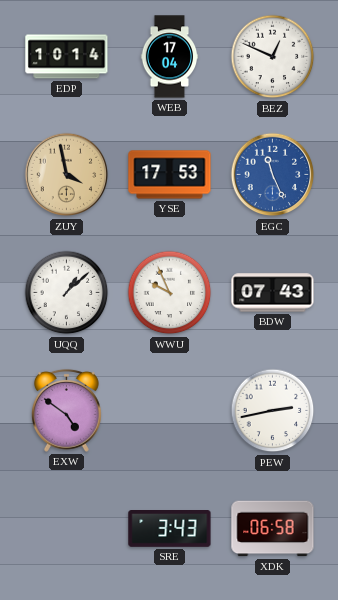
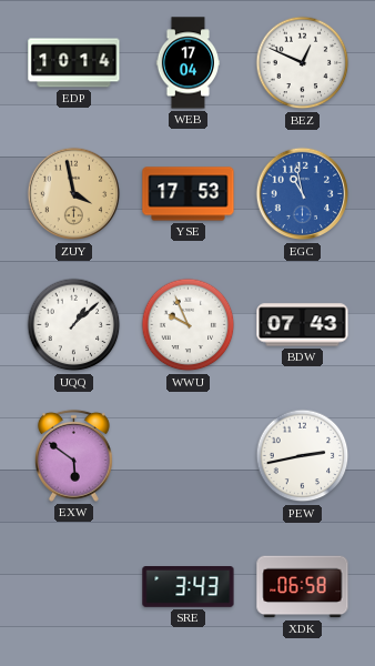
EGC: 11:26 -> 10:58 (303, 194)
EXW: 4:51 -> 5:51 (73, 455)
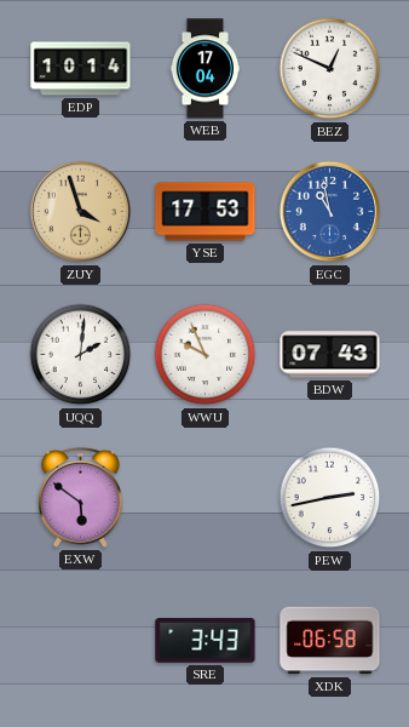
ZUY: 3:58 -> 3:57 (81, 212)
UQQ: 1:08 -> 2:01 (81, 355)
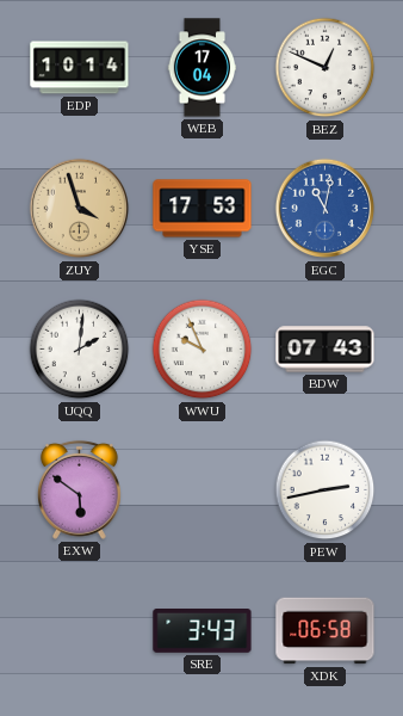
EGC: 10:58 -> 11:02 (325, 209)
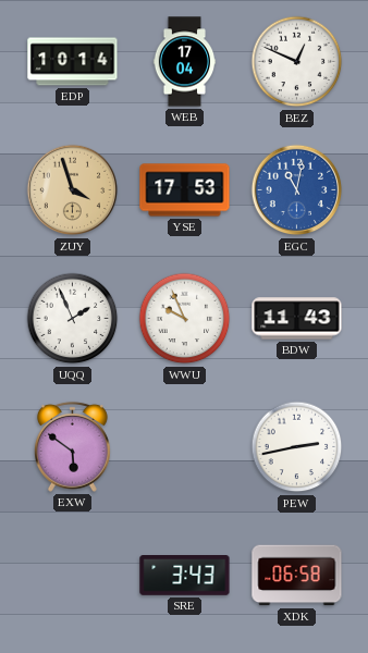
UQQ: 2:01 -> 1:56 (73, 319)
BDW: 07:43 -> 11:43 (297, 319)
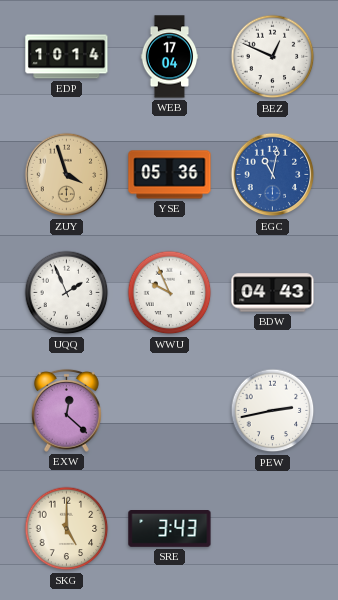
YSE: 17:53 -> 05:36 (170, 175)
BDW: 11:43 -> 04:43 (273, 293)
EXW: 5:51 -> 12:22 (66, 410)
SKG: none -> 5:00 (67, 529)
XDK: 06:58 -> none (297, 576)
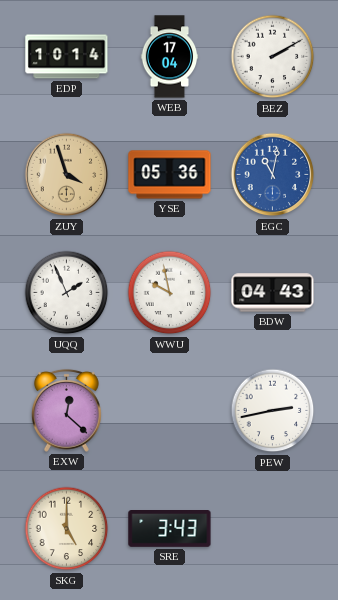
BEZ: 12:49 -> 2:10 (273, 57)
WWU: 9:56 -> 9:58 (170, 293)
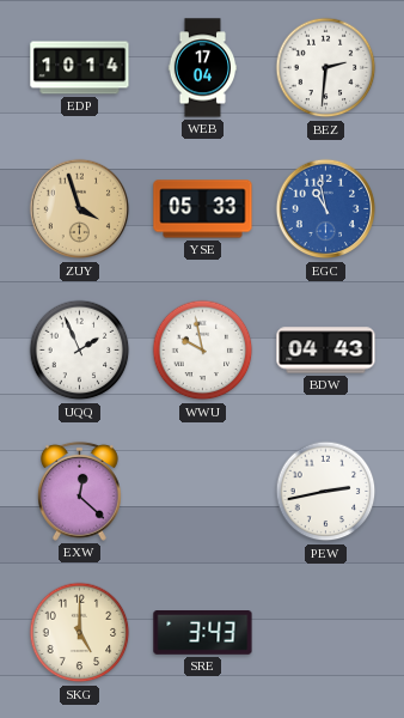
BEZ: 2:10 -> 2:31 (326, 68)
YSE: 05:36 -> 05:33 (203, 209)
EGC: 11:02 -> 10:58 (326, 209)
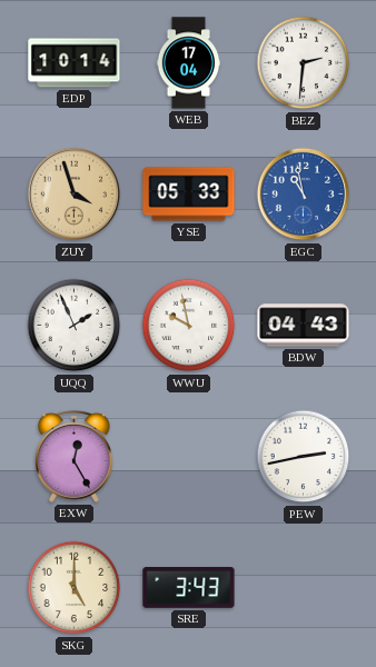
EXW: 12:22 -> 12:25 (73, 456)
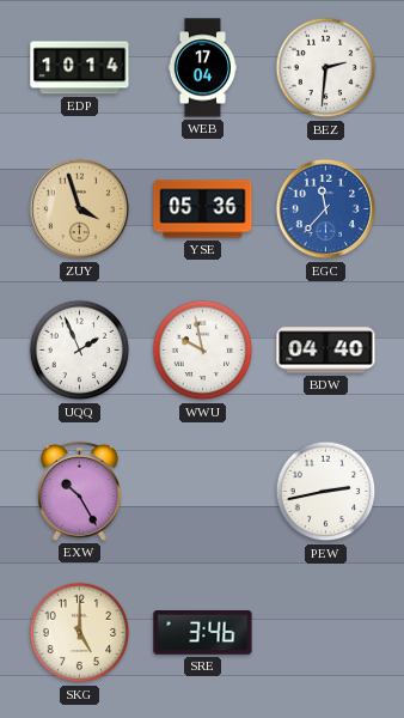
YSE: 05:33 -> 05:36 (203, 209)
EGC: 10:58 -> 11:37 (326, 209)
BDW: 04:43 -> 04:40 (326, 351)
EXW: 12:25 -> 10:25 (79, 491)
SRE: 3:43 -> 3:46 (203, 633)
